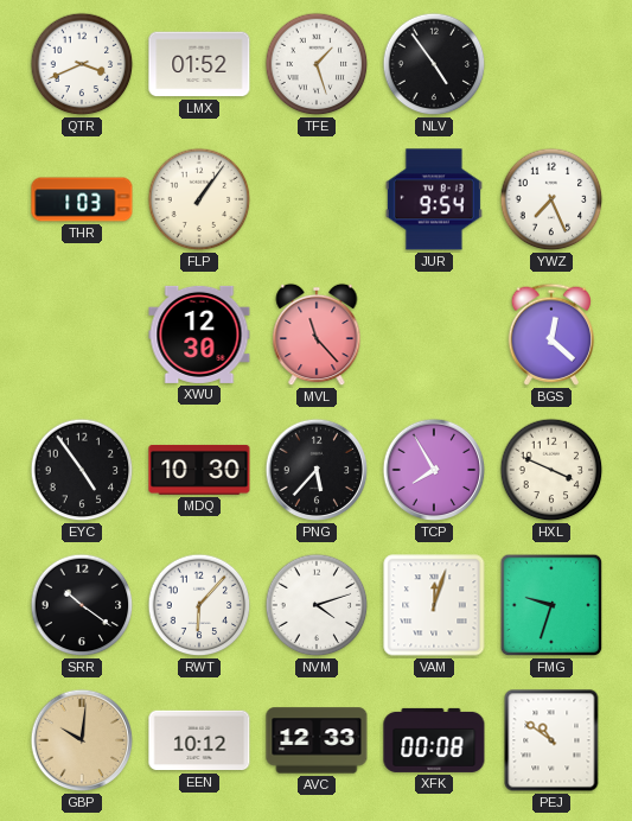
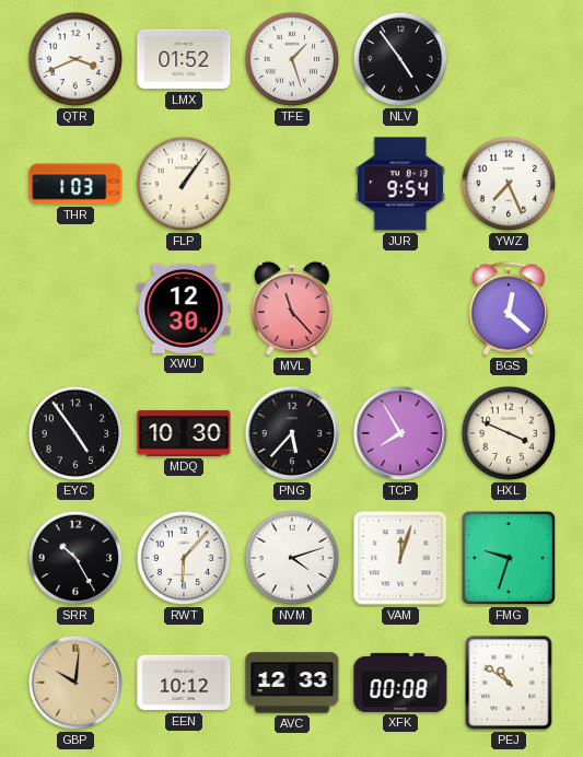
SRR: 10:21 -> 10:25 (75, 558)
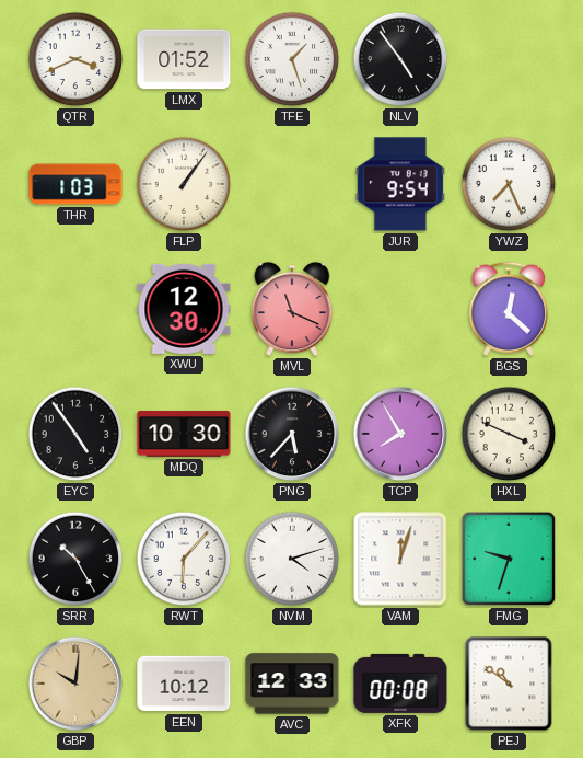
MVL: 11:23 -> 11:19 (292, 309)
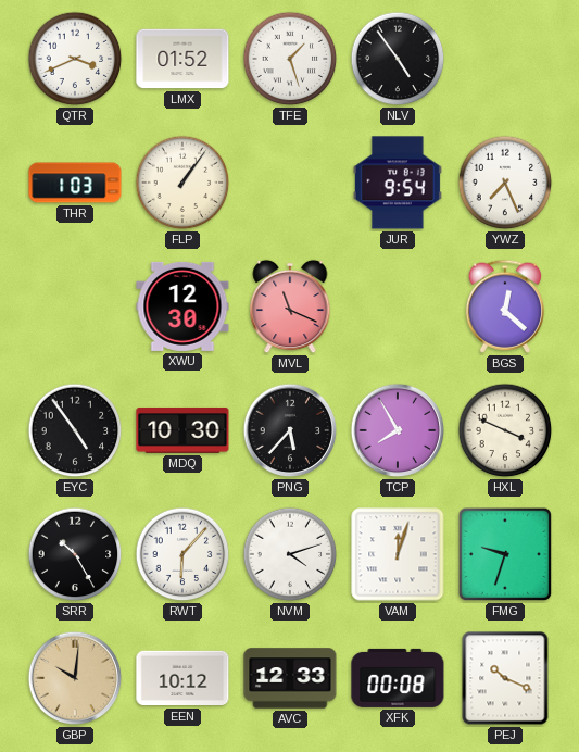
PEJ: 10:51 -> 10:19 (505, 678)
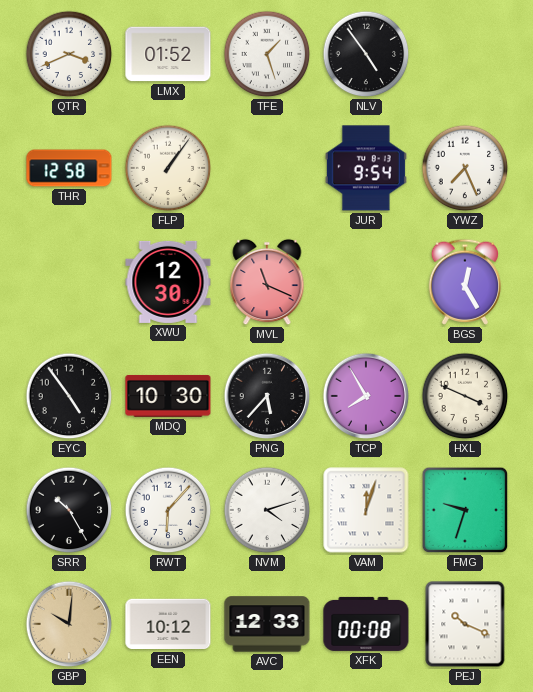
THR: 1:03 -> 12:58 (69, 168)
BGS: 12:22 -> 12:25 (464, 282)
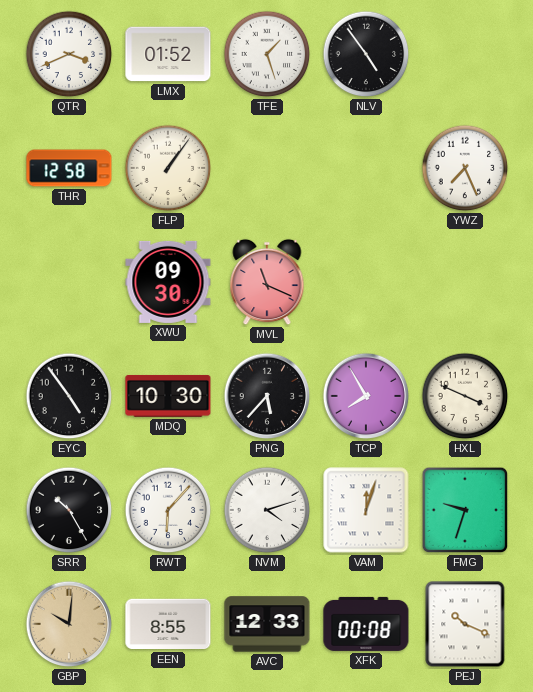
JUR: 9:54 -> none (366, 168)
XWU: 12:30 -> 09:30 (168, 282)
BGS: 12:25 -> none (464, 282)
EEN: 10:12 -> 8:55 (168, 624)
